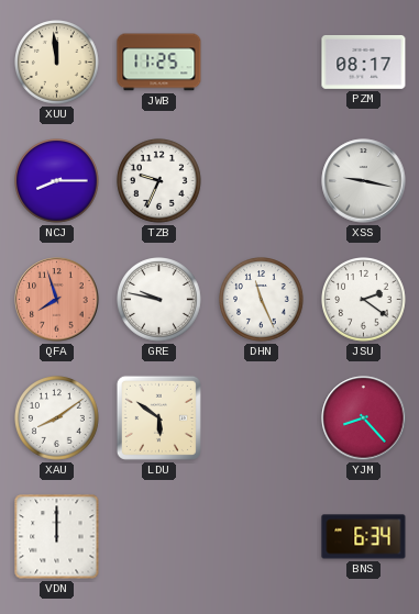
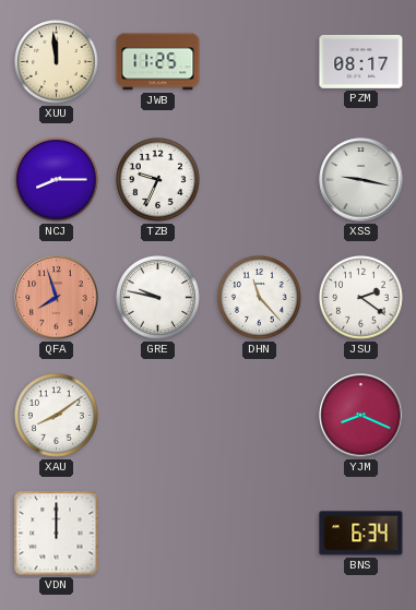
DHN: 11:26 -> 11:23 (260, 298)
LDU: 5:51 -> none (158, 417)
YJM: 8:23 -> 8:19 (361, 416)
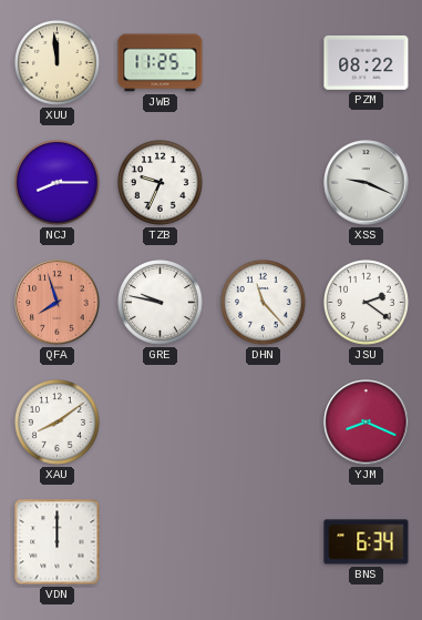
PZM: 08:17 -> 08:22 (367, 62)
XSS: 9:17 -> 9:19 (367, 183)
